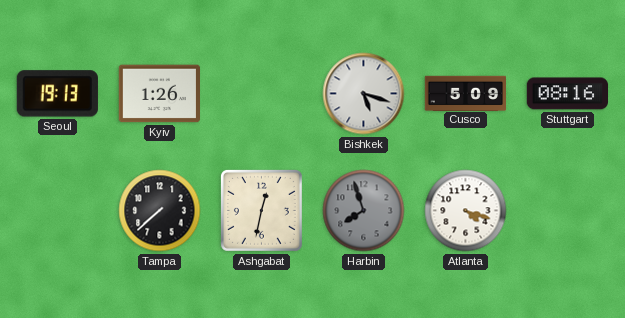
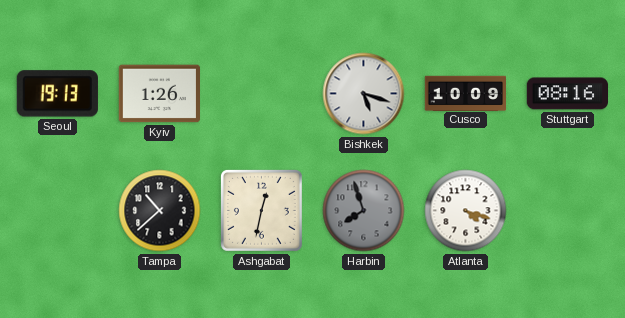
Cusco: 5:09 -> 10:09 (466, 93)
Tampa: 7:38 -> 10:38 (160, 211)
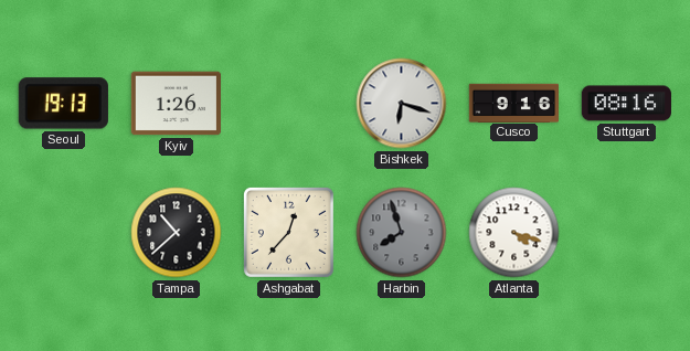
Bishkek: 5:18 -> 6:18 (402, 104)
Cusco: 10:09 -> 9:16 (514, 103)
Ashgabat: 12:32 -> 12:37 (288, 232)
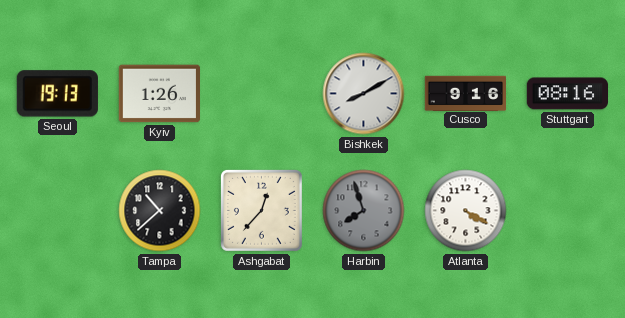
Bishkek: 6:18 -> 8:10 (364, 94)
Atlanta: 4:18 -> 4:20 (466, 211)
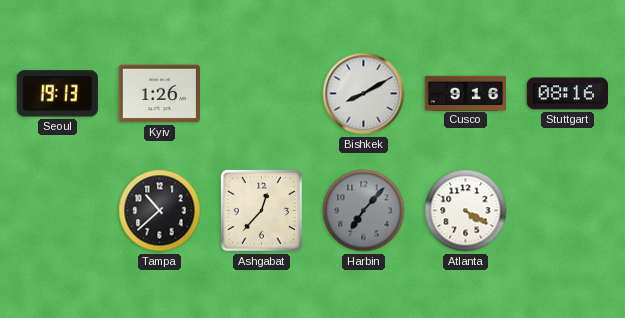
Harbin: 7:57 -> 7:07 (364, 211)
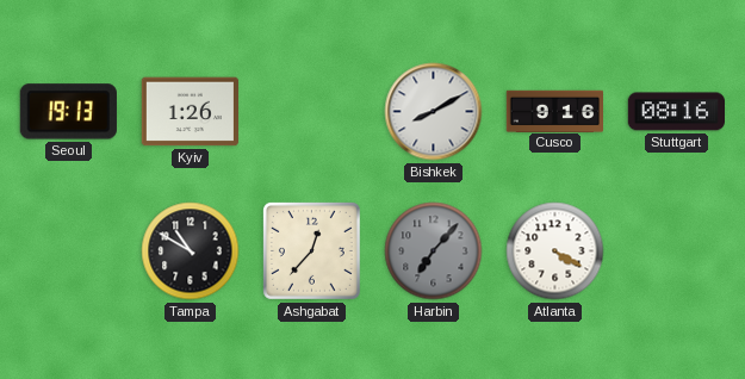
Tampa: 10:38 -> 10:50 (191, 251)
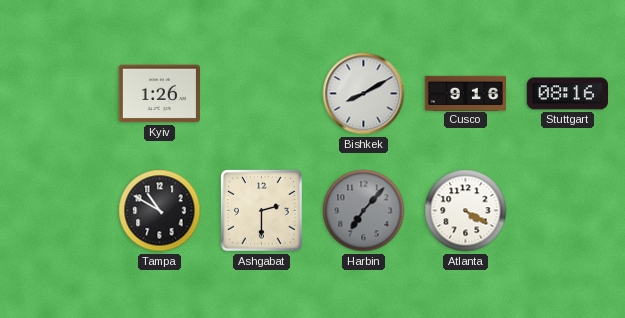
Seoul: 19:13 -> none (68, 112)
Ashgabat: 12:37 -> 2:30 (261, 210)
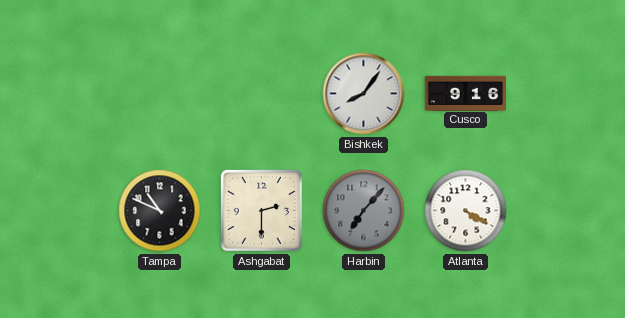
Kyiv: 1:26 -> none (159, 94)
Bishkek: 8:10 -> 8:06 (364, 94)
Stuttgart: 08:16 -> none (567, 94)
Tampa: 10:50 -> 10:49 (160, 211)
